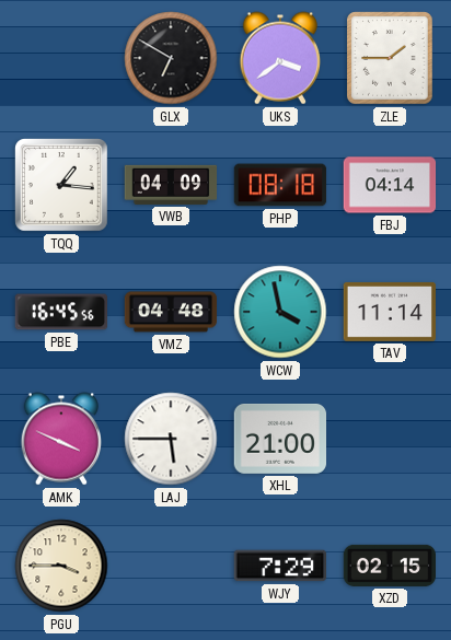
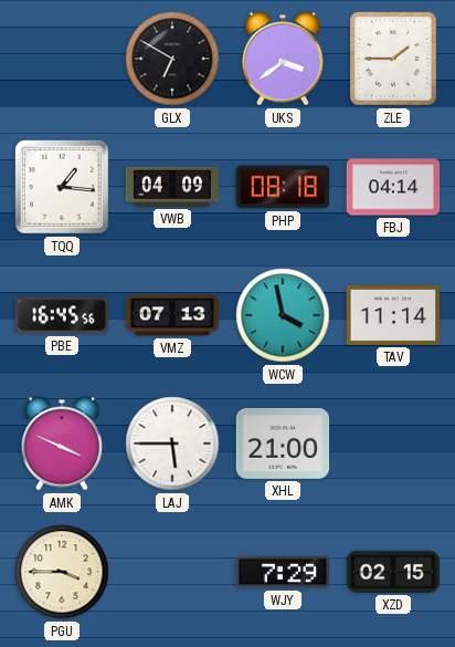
VMZ: 04:48 -> 07:13 (172, 315)
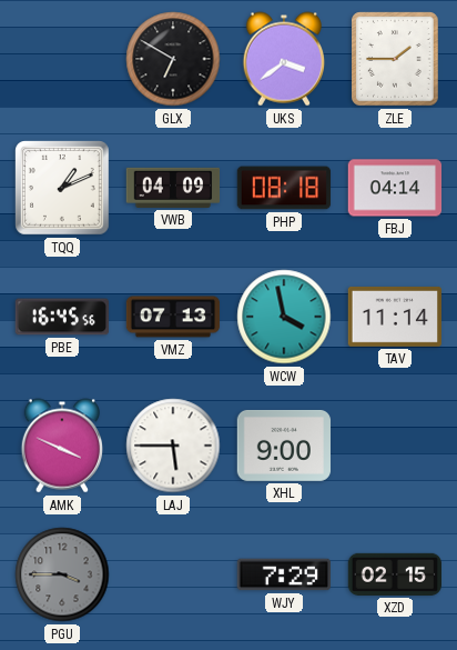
TQQ: 1:16 -> 1:11 (63, 189)
XHL: 21:00 -> 9:00 (284, 446)
PGU dial: cream -> grey (62, 574)
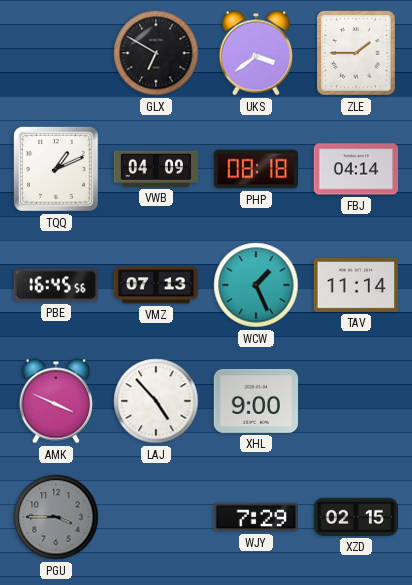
WCW: 3:58 -> 1:26 (256, 285)
LAJ: 5:45 -> 4:53 (156, 401)
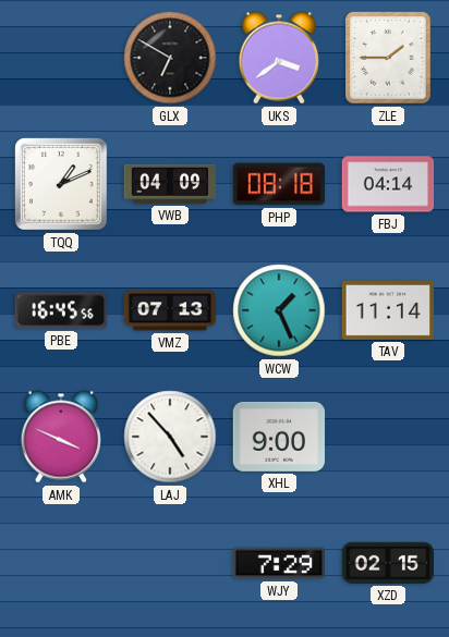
PGU: 3:45 -> none (56, 517)
